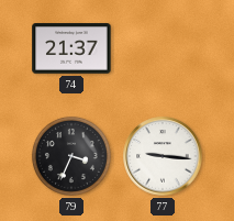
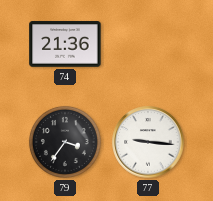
74: 21:37 -> 21:36 (65, 44)
79: 3:34 -> 3:36 (65, 142)
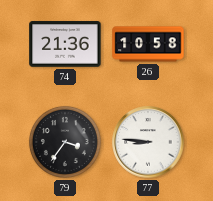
26: none -> 10:58 (148, 44)
77: 9:16 -> 8:46 (148, 142)
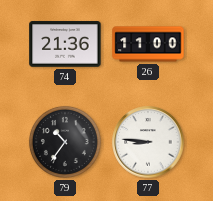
26: 10:58 -> 11:00 (148, 44)
79: 3:36 -> 10:36 (65, 142)
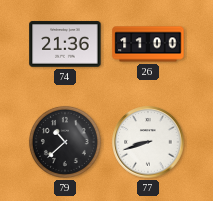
79: 10:36 -> 10:38 (65, 142)
77: 8:46 -> 8:42 (148, 142)
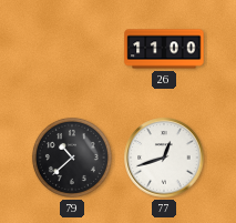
74: 21:36 -> none (65, 44)
77: 8:42 -> 12:42 (164, 158)
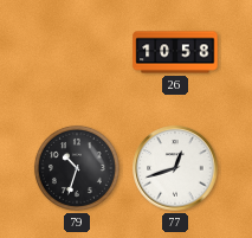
26: 11:00 -> 10:58 (175, 52)
79: 10:38 -> 10:33 (77, 168)
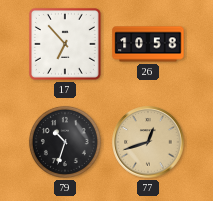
17: none -> 6:53 (65, 44)
77 dial: white -> champagne (148, 142)
